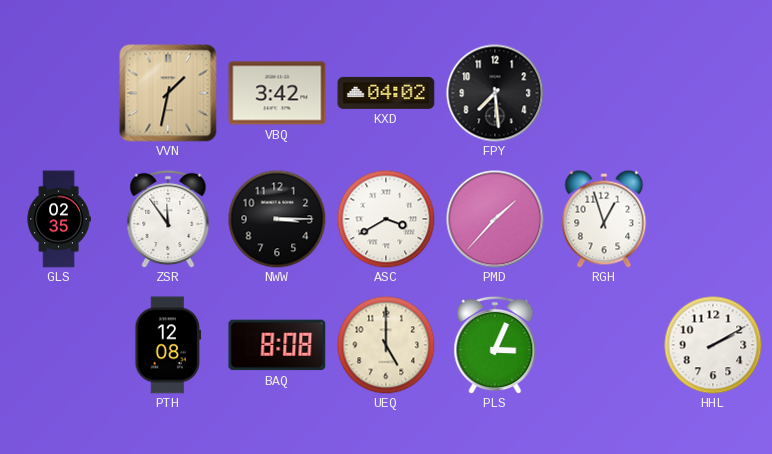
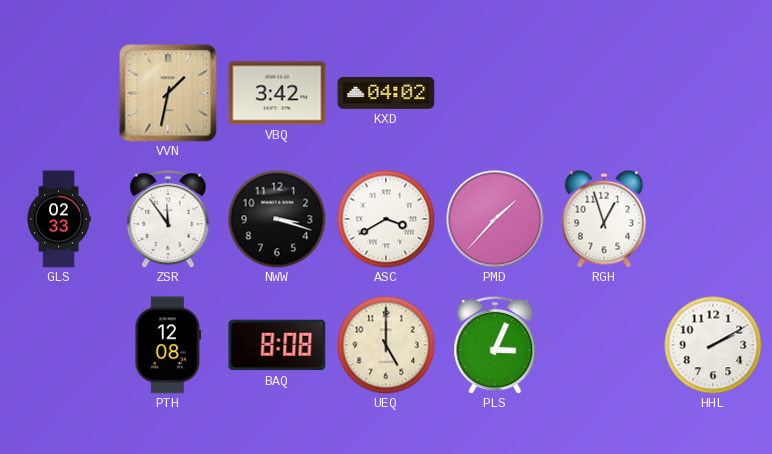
FPY: 7:29 -> none (495, 93)
GLS: 02:35 -> 02:33 (59, 219)
NWW: 3:15 -> 3:18 (277, 219)
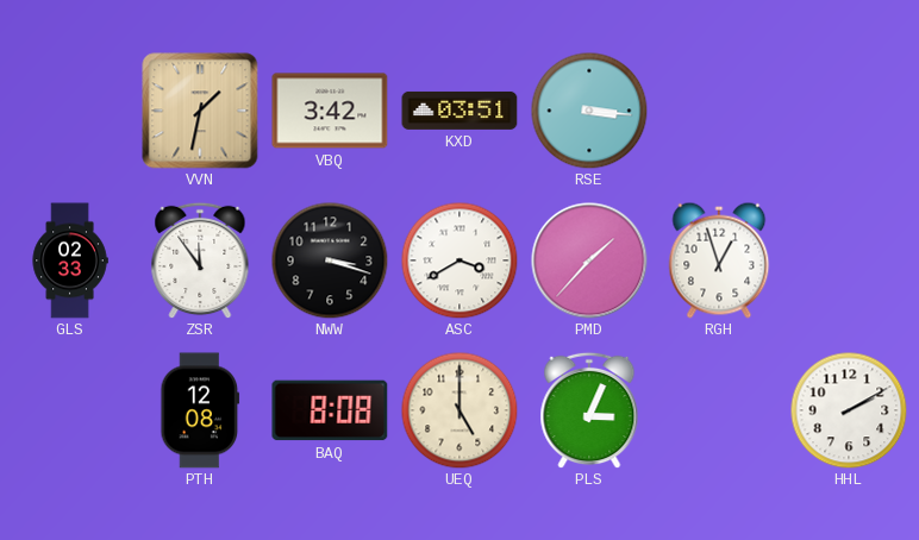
KXD: 04:02 -> 03:51 (459, 111)
RSE: none -> 3:16 (589, 111)
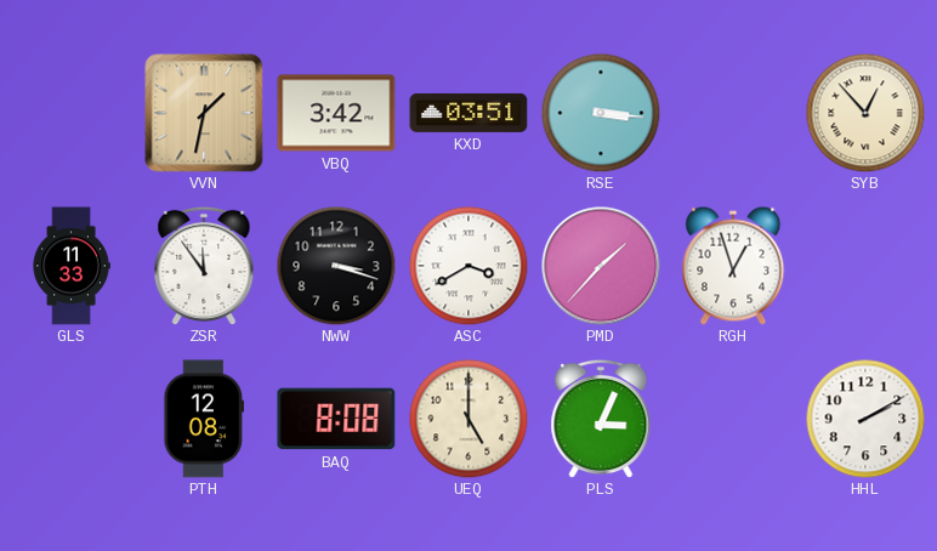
SYB: none -> 12:53 (865, 113)
GLS: 02:33 -> 11:33 (72, 266)
